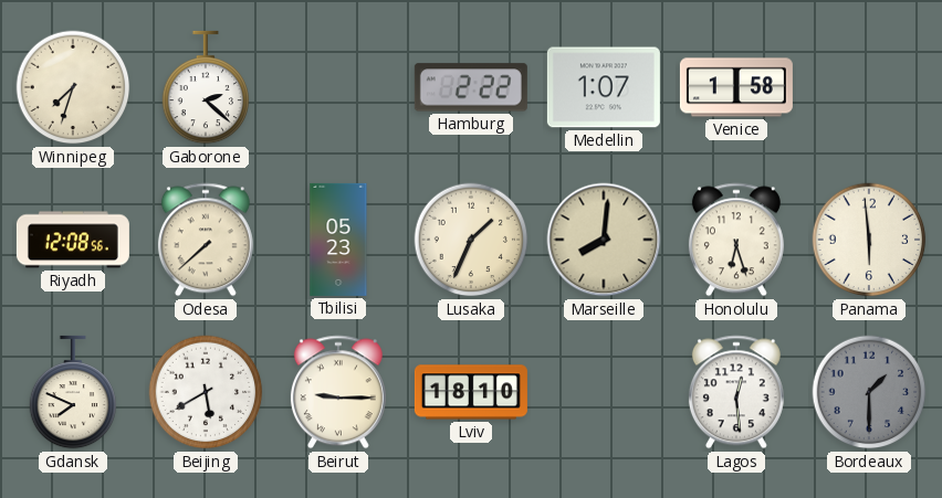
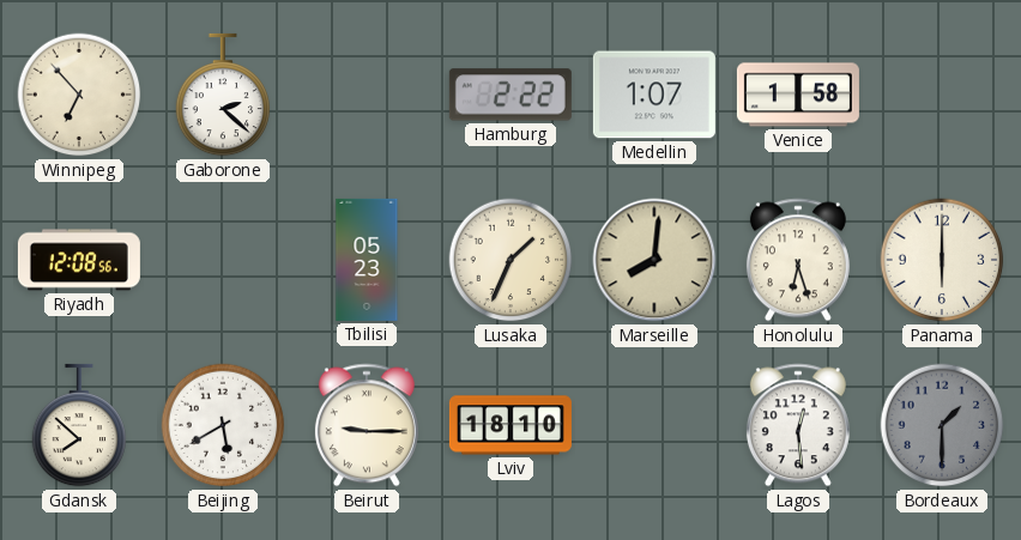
Winnipeg: 7:33 -> 6:53 (79, 95)
Odesa: 7:38 -> none (206, 240)
Panama: 5:59 -> 6:00 (942, 260)
Gdansk: 7:49 -> 7:52 (79, 425)
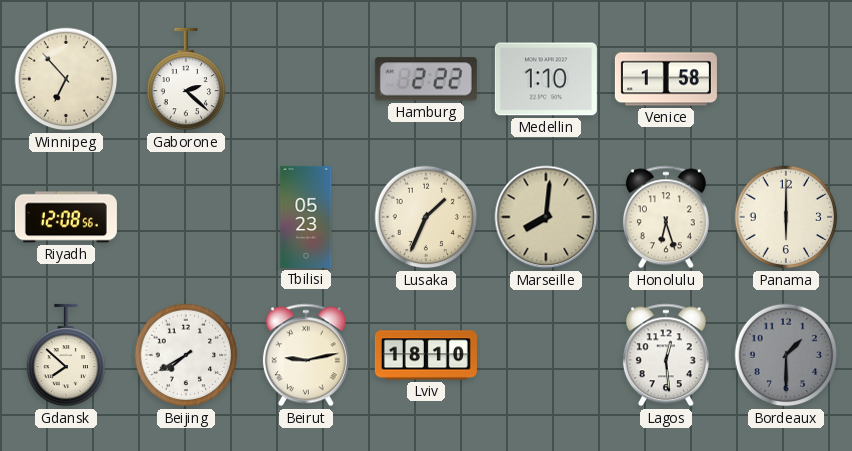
Medellin: 1:07 -> 1:10 (546, 79)
Beijing: 5:40 -> 7:40 (186, 355)
Beirut: 9:15 -> 9:13 (306, 355)
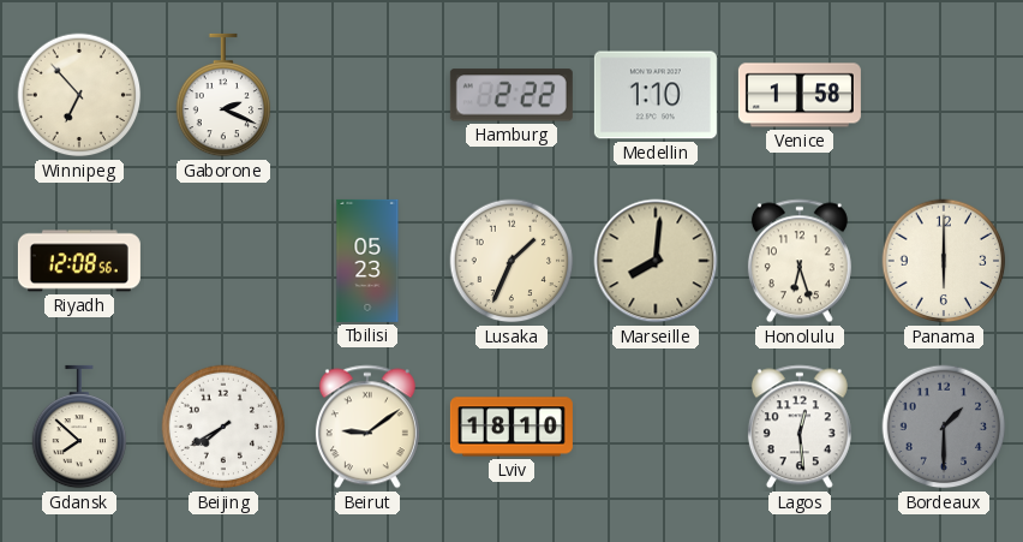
Gaborone: 2:22 -> 2:19 (223, 95)
Beirut: 9:13 -> 9:09 (367, 427)
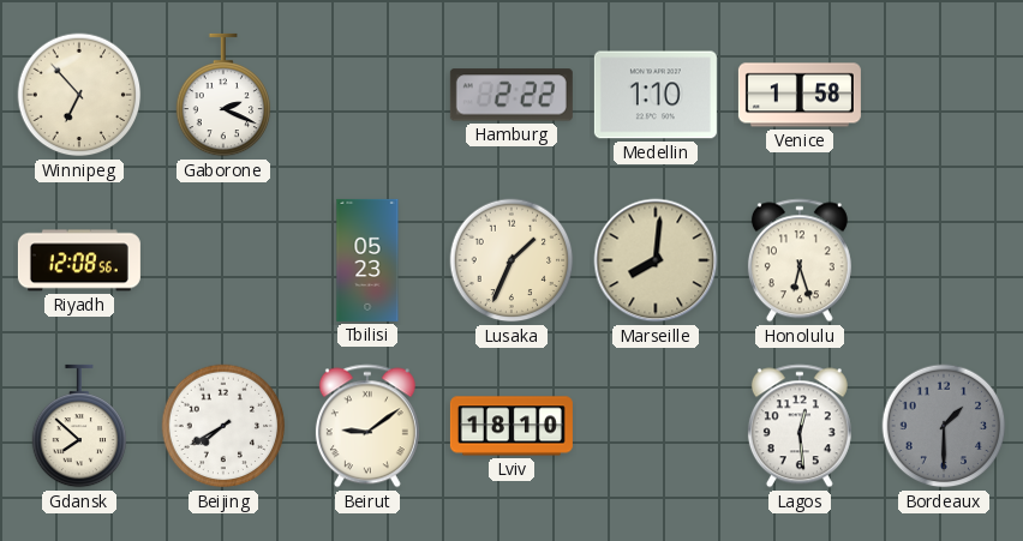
Panama: 6:00 -> none (944, 261)
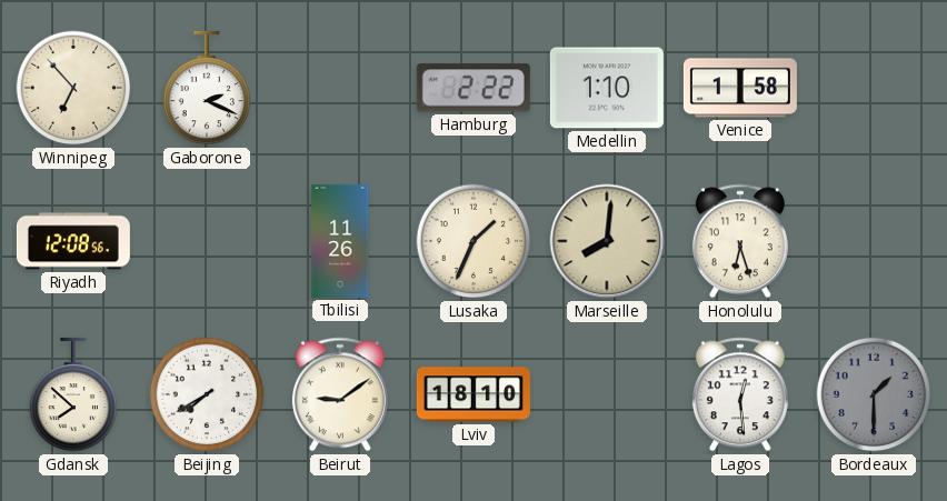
Tbilisi: 05:23 -> 11:26 (340, 241)
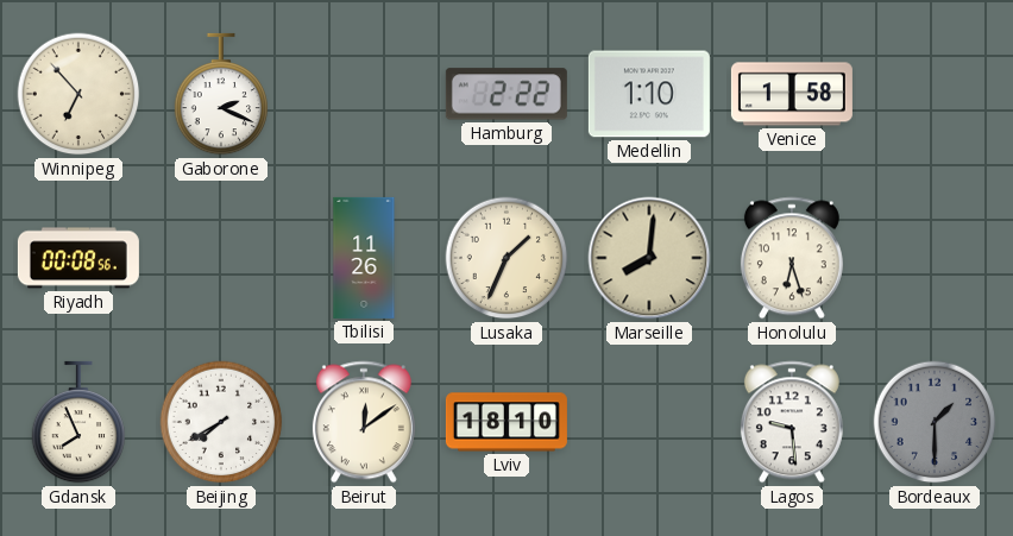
Riyadh: 12:08 -> 00:08 (78, 258)
Gdansk: 7:52 -> 7:56 (78, 422)
Beirut: 9:09 -> 12:09 (364, 422)
Lagos: 12:29 -> 9:29 (792, 422)
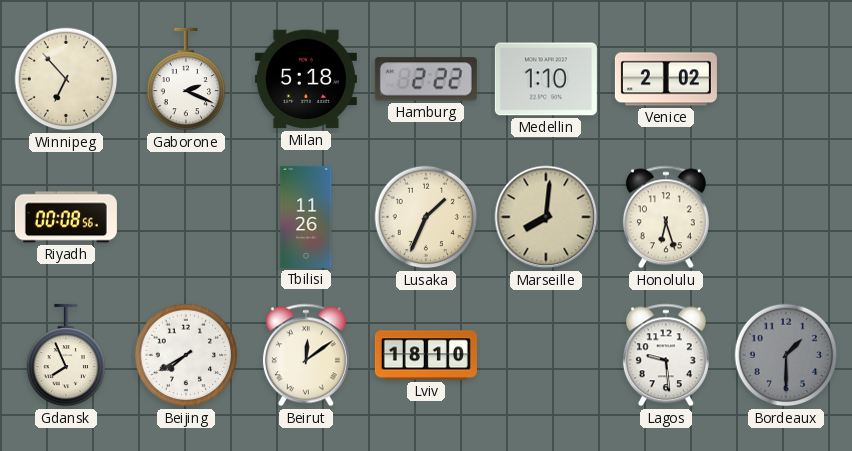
Milan: none -> 5:18 (306, 79)
Venice: 1:58 -> 2:02 (666, 79)
